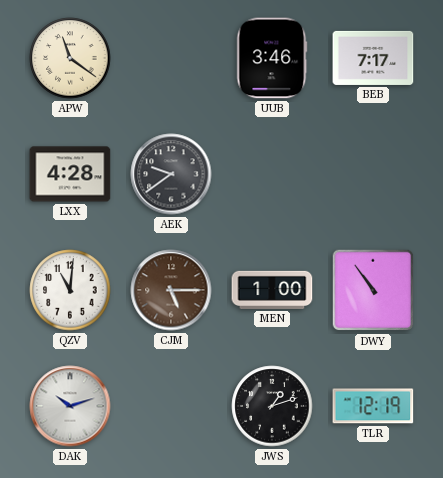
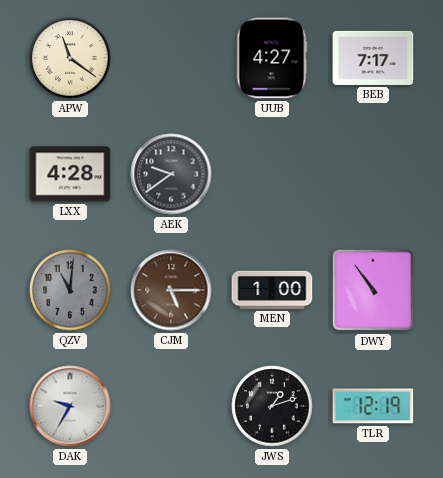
UUB: 3:46 -> 4:27 (272, 58)
QZV dial: white -> grey (70, 290)
DAK: 10:12 -> 9:35 (70, 406)
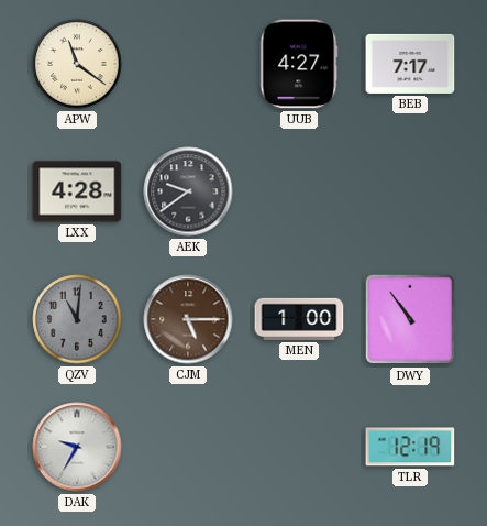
JWS: 1:12 -> none (272, 406)
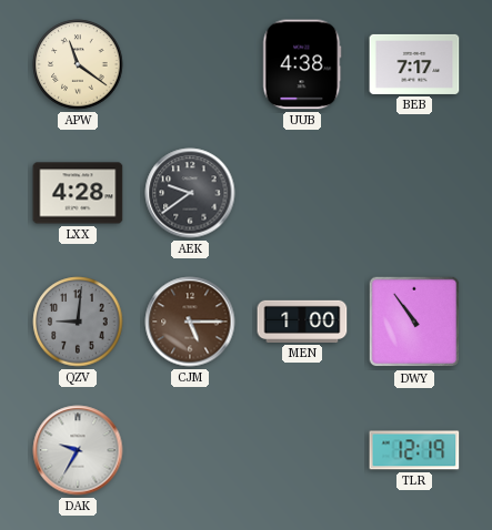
UUB: 4:27 -> 4:38 (302, 64)
QZV: 11:01 -> 9:01 (78, 322)
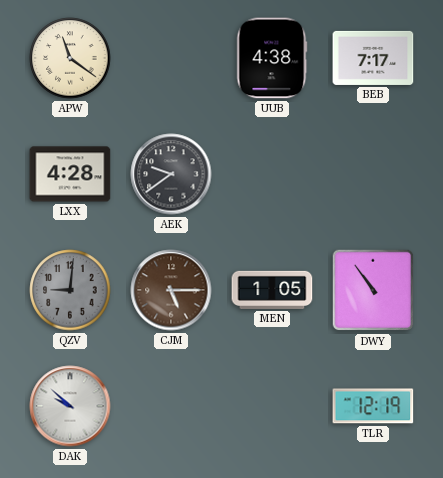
MEN: 1:00 -> 1:05 (272, 290)
DAK: 9:35 -> 9:52 (70, 406)
